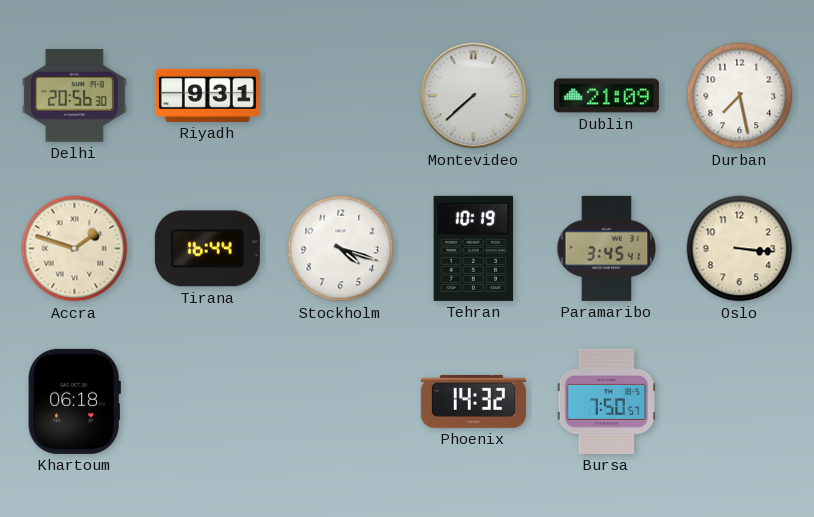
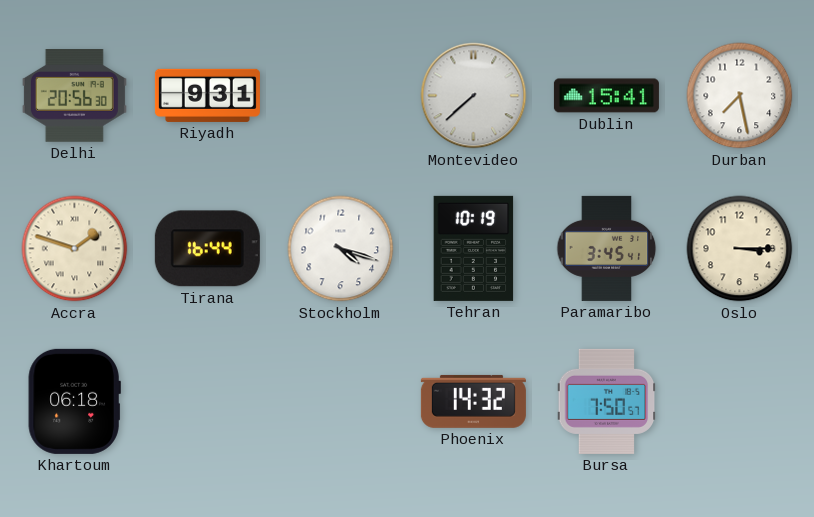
Dublin: 21:09 -> 15:41 (606, 96)
Oslo: 3:16 -> 3:15 (740, 249)
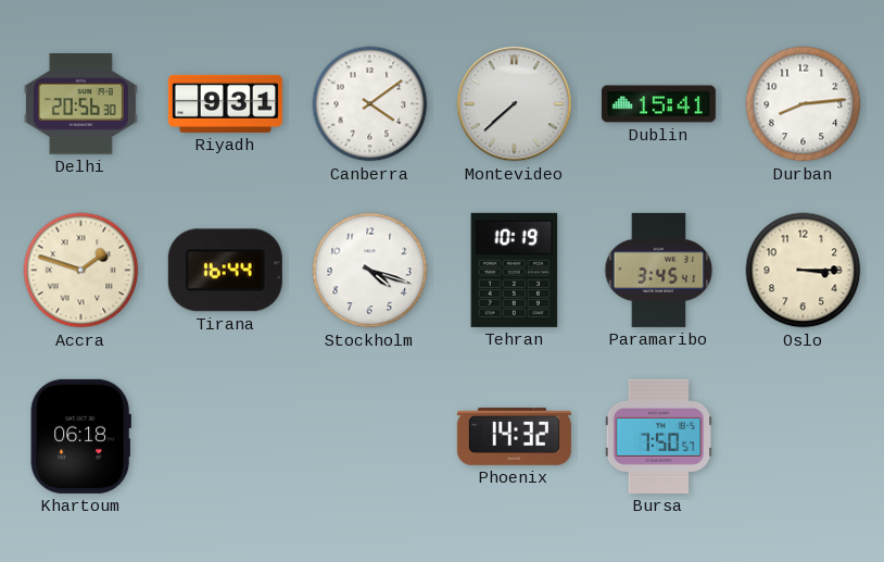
Canberra: none -> 4:09 (370, 104)
Durban: 7:28 -> 8:14 (804, 104)
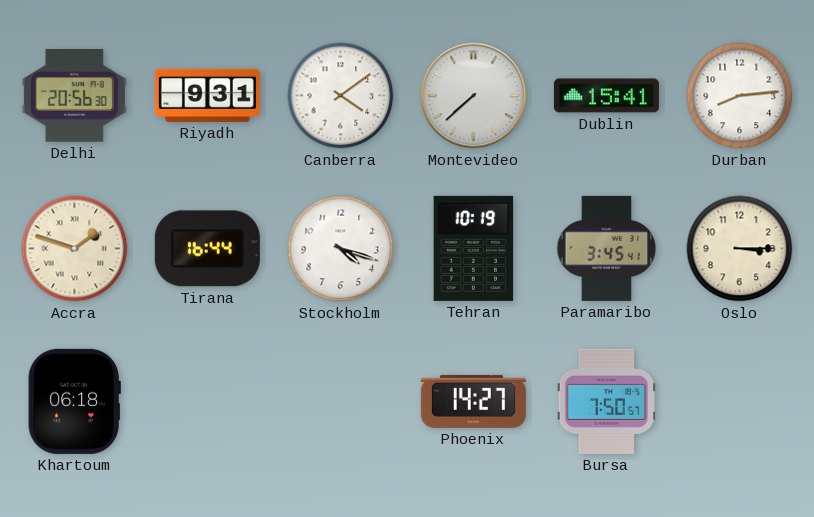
Phoenix: 14:32 -> 14:27 (473, 401)
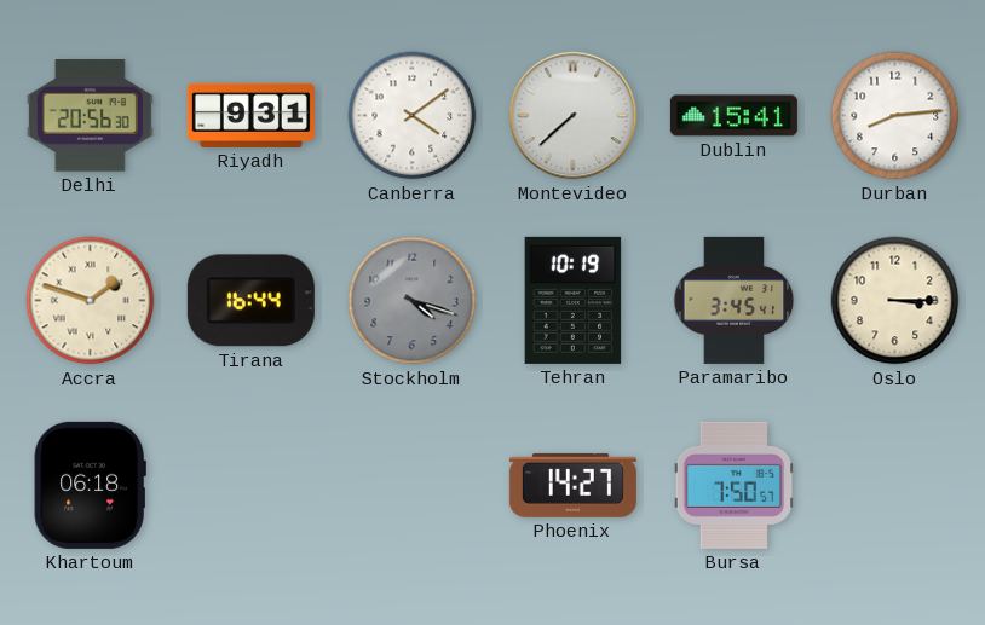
Stockholm dial: white -> grey (413, 301)
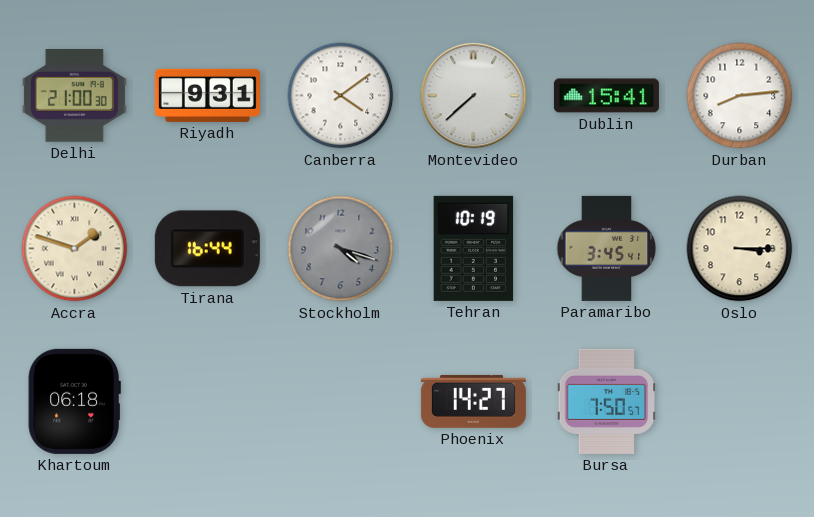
Delhi: 20:56 -> 21:00 (74, 96)
